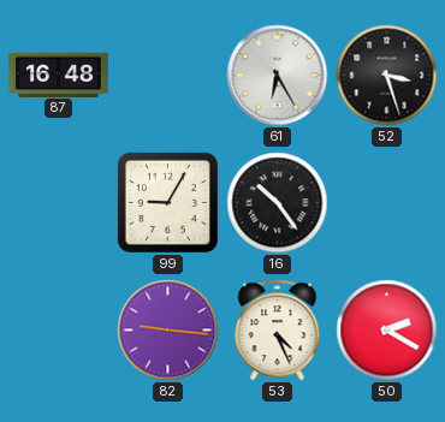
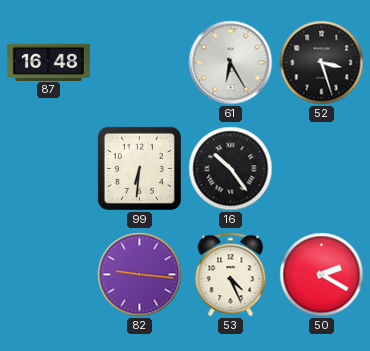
99: 9:05 -> 6:31 (139, 168)
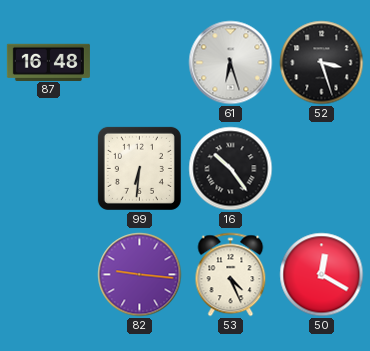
61: 6:25 -> 6:27 (231, 63)
50: 2:20 -> 12:20 (322, 275)
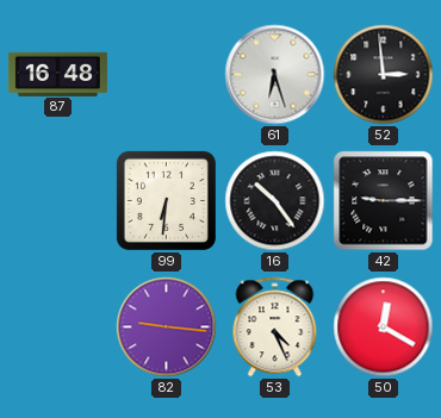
52: 3:27 -> 2:59 (384, 75)
42: none -> 9:15 (384, 201)
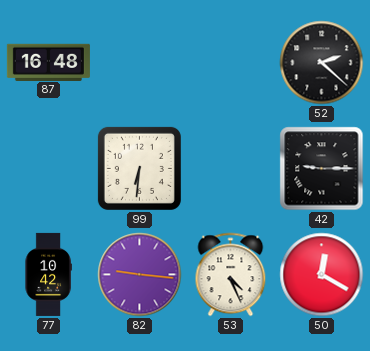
61: 6:27 -> none (275, 75)
52: 2:59 -> 2:22 (322, 63)
16: 10:24 -> none (275, 201)
77: none -> 10:42 (48, 274)
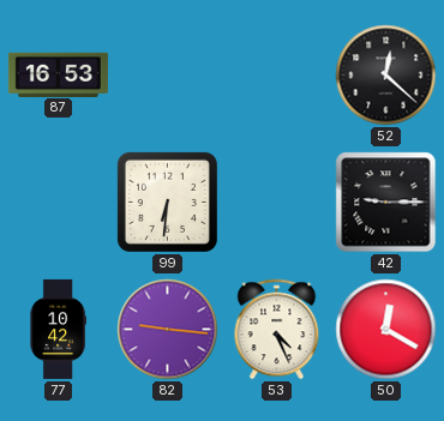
87: 16:48 -> 16:53 (58, 74)
52: 2:22 -> 12:22 (386, 76)
